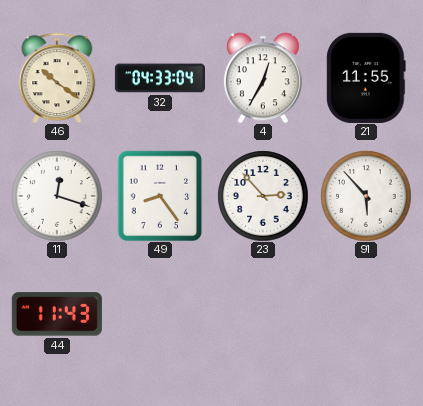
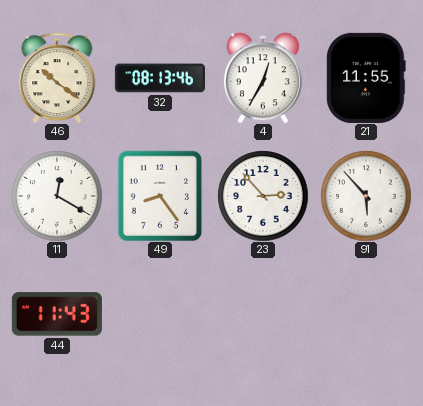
32: 04:33 -> 08:13 (160, 78)
11: 12:18 -> 12:20 (57, 196)
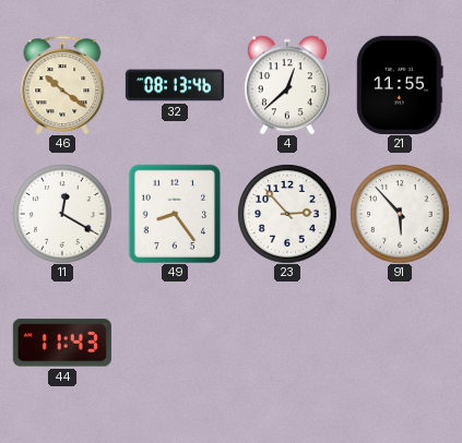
4: 12:35 -> 12:38 (287, 85)
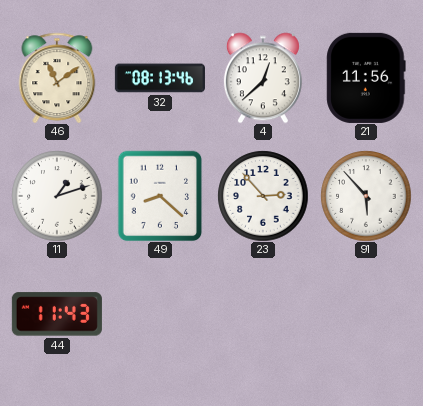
46: 10:21 -> 11:09 (57, 78)
21: 11:55 -> 11:56 (366, 78)
11: 12:20 -> 1:12 (57, 196)
49: 8:24 -> 8:22 (160, 196)
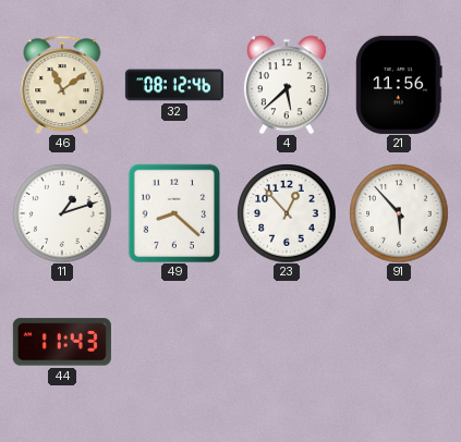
32: 08:13 -> 08:12 (174, 85)
4: 12:38 -> 5:38 (287, 85)
23: 2:53 -> 12:53 (287, 213)
